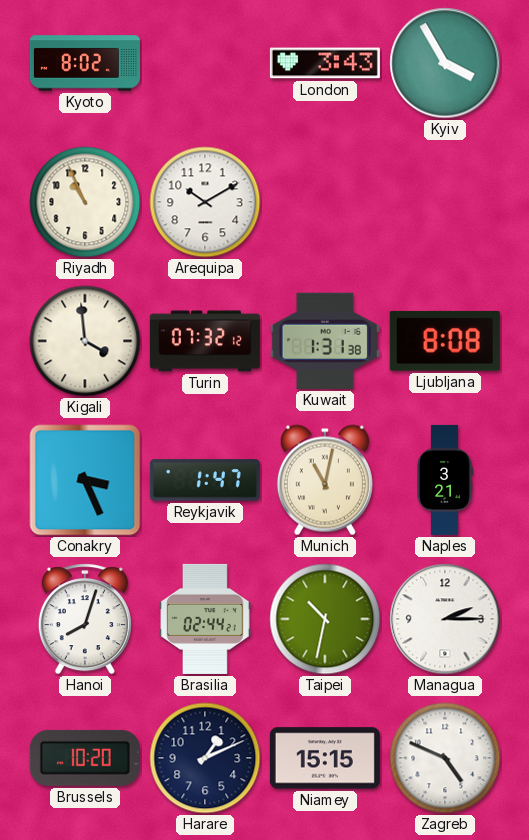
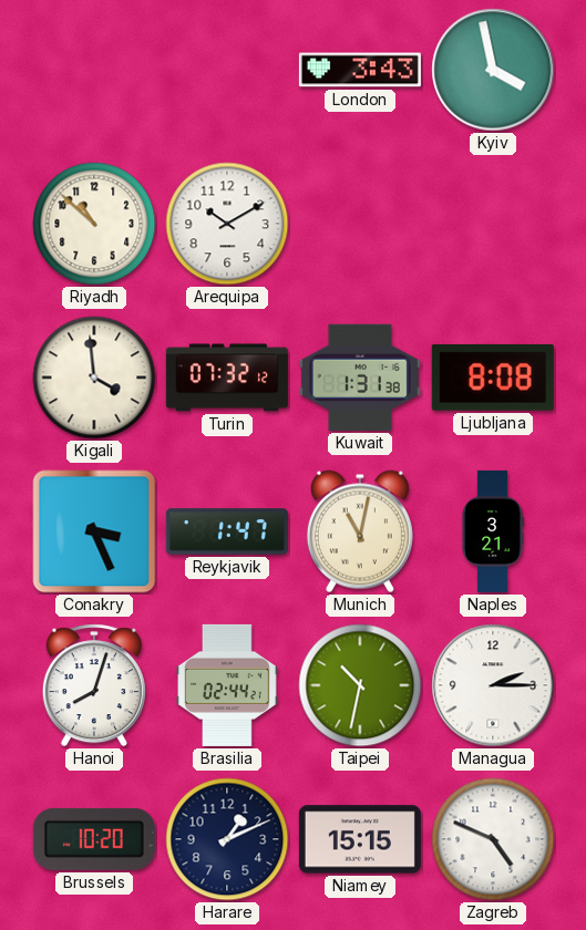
Kyoto: 8:02 -> none (85, 63)
Kyiv: 3:55 -> 3:58 (493, 70)
Riyadh: 10:56 -> 10:52 (94, 224)
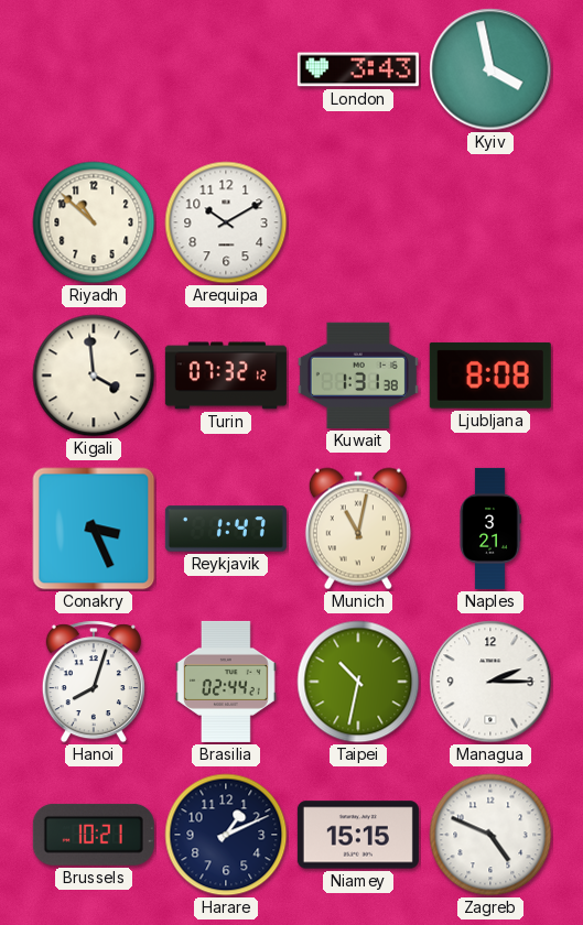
Brussels: 10:20 -> 10:21 (94, 835)
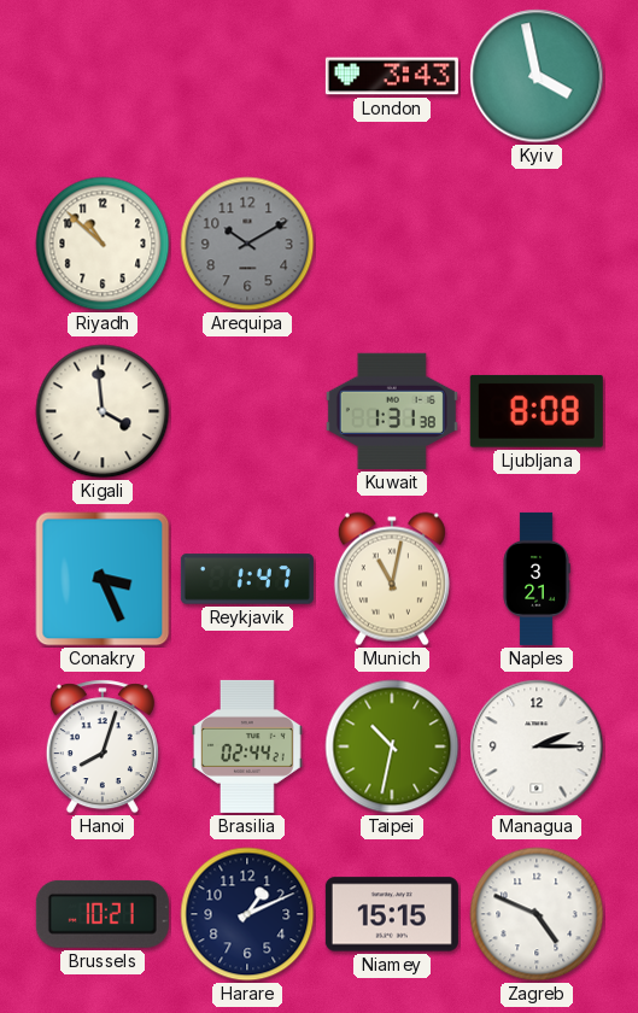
Arequipa dial: white -> grey (247, 244)
Turin: 07:32 -> none (226, 376)
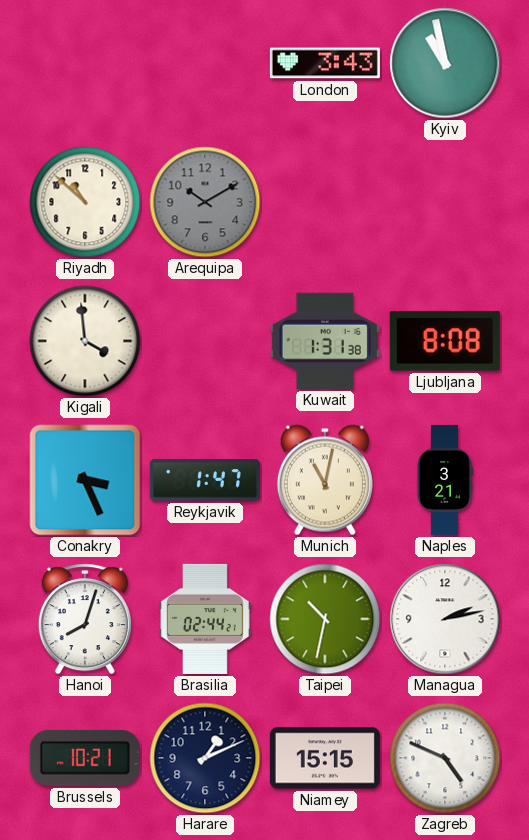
Kyiv: 3:58 -> 10:58 (445, 63)
Managua: 2:15 -> 2:13 (445, 619)
